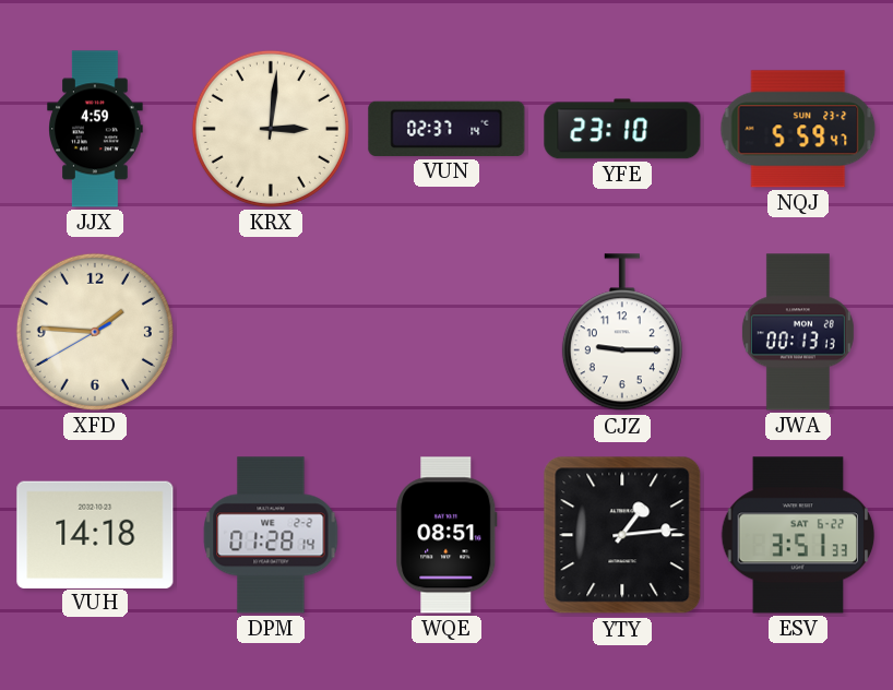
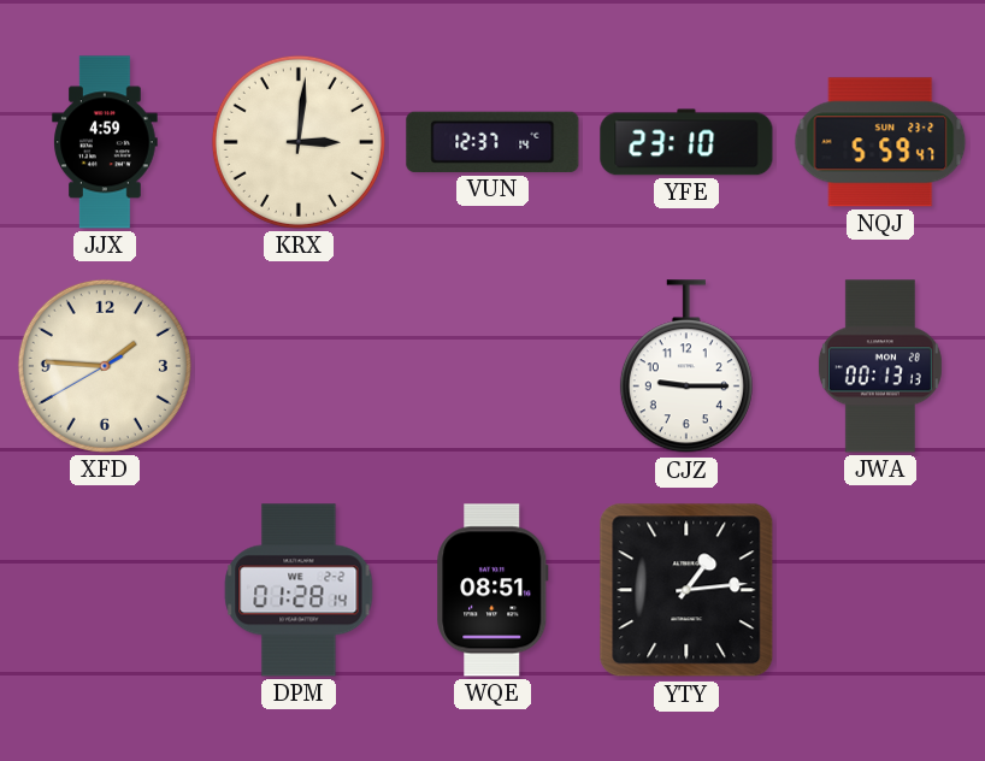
VUN: 02:37 -> 12:37 (492, 142)
VUH: 14:18 -> none (95, 534)
ESV: 3:51 -> none (798, 535)
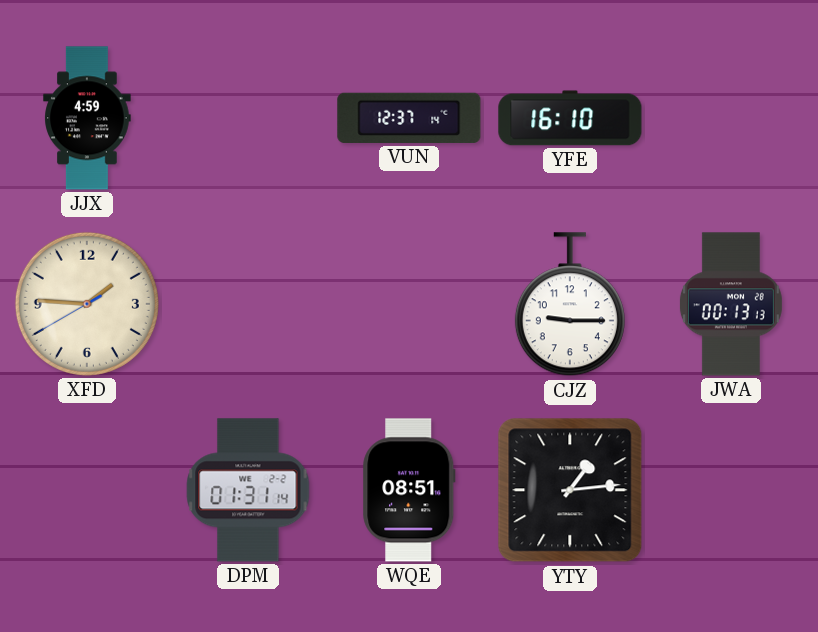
KRX: 3:01 -> none (299, 142)
YFE: 23:10 -> 16:10 (570, 118)
NQJ: 5:59 -> none (880, 142)
DPM: 01:28 -> 01:31 (248, 490)
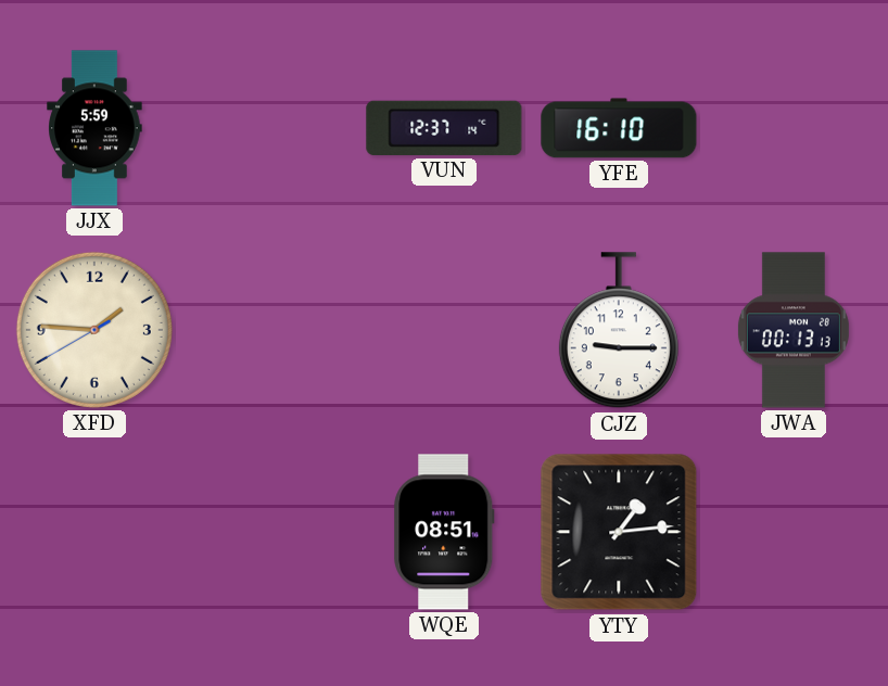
JJX: 4:59 -> 5:59 (94, 128)
DPM: 01:31 -> none (248, 490)
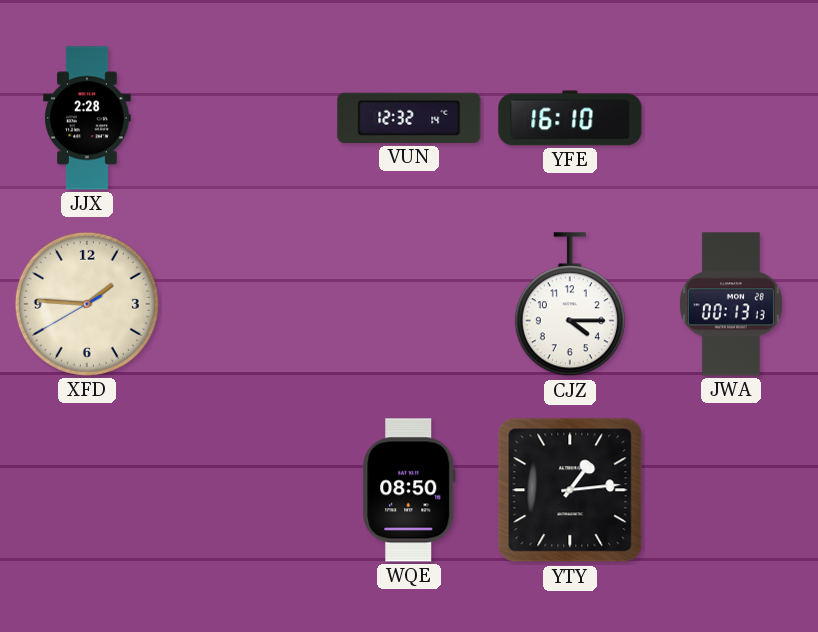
JJX: 5:59 -> 2:28 (87, 118)
VUN: 12:37 -> 12:32 (409, 118)
CJZ: 9:15 -> 4:15 (570, 305)
WQE: 08:51 -> 08:50 (409, 490)
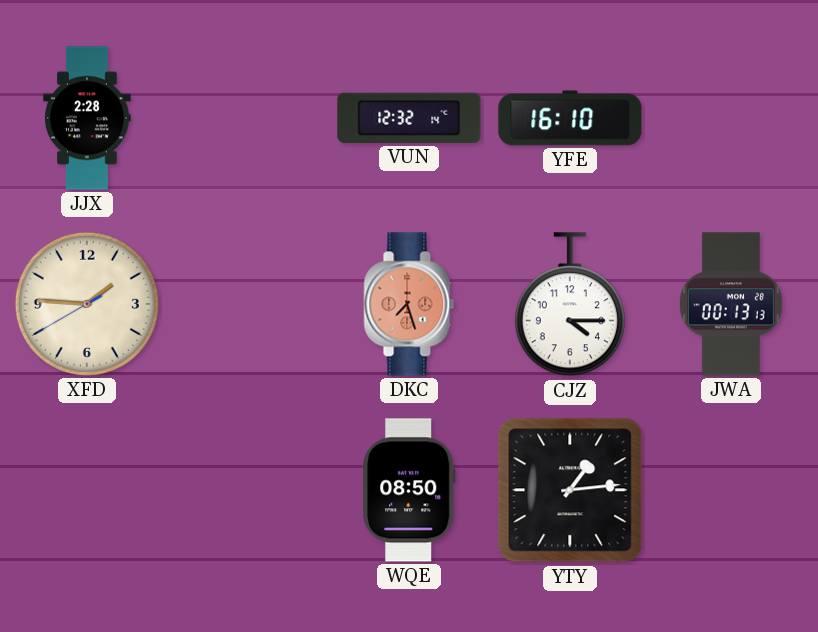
DKC: none -> 7:27 (409, 304)
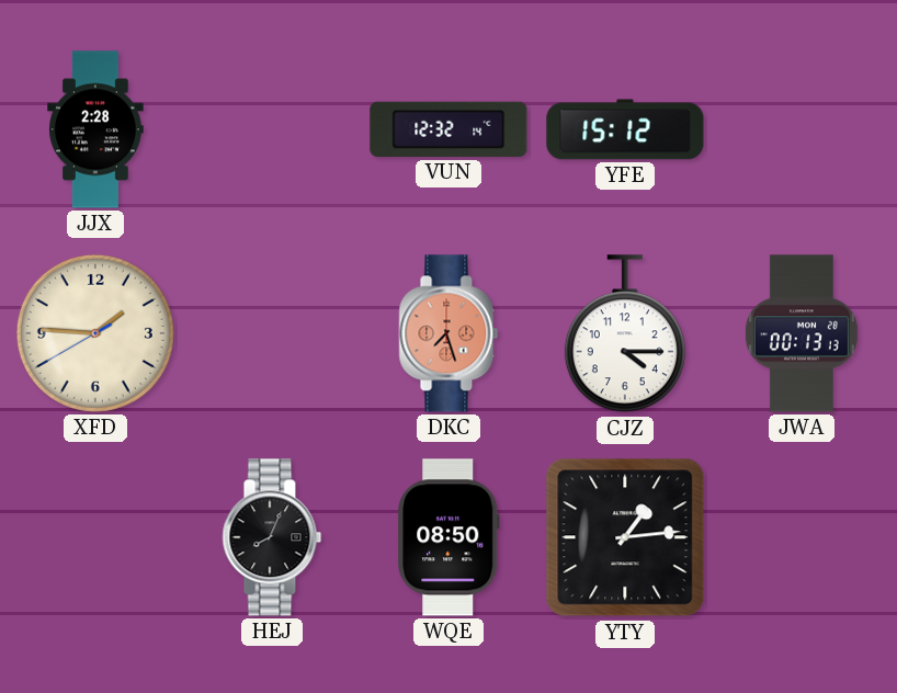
YFE: 16:10 -> 15:12 (625, 129)
HEJ: none -> 8:04 (272, 537)
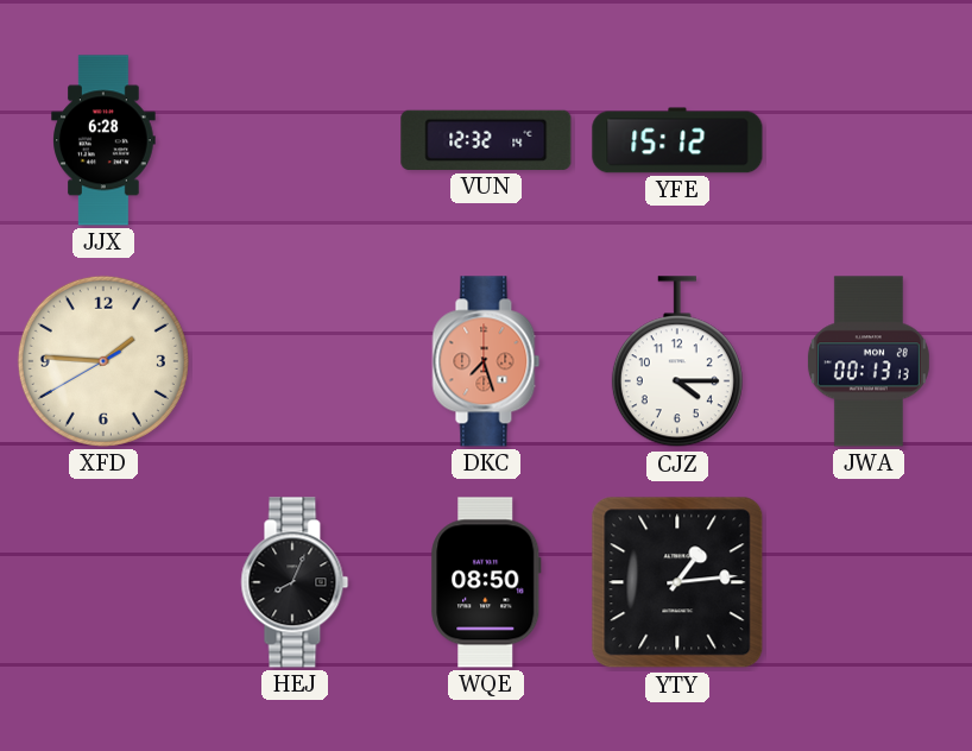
JJX: 2:28 -> 6:28 (103, 140)
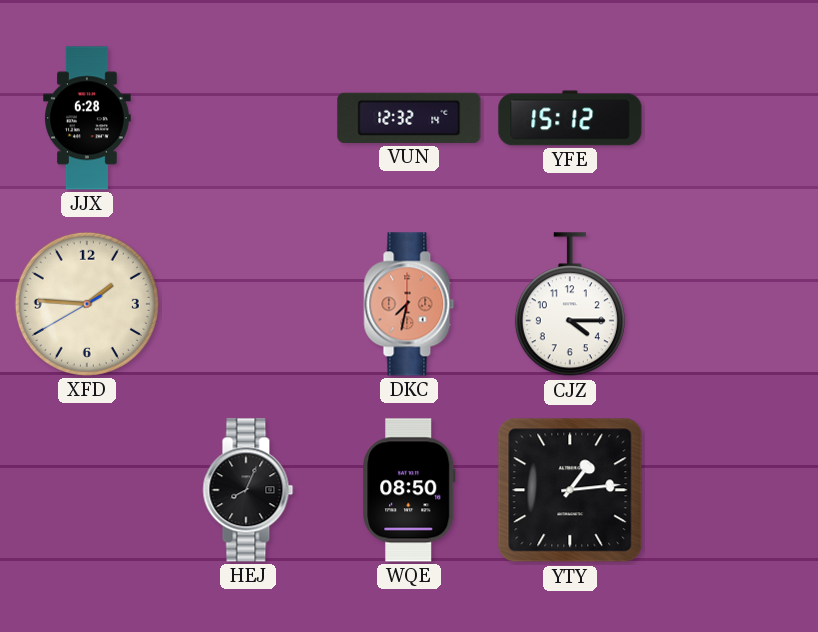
DKC: 7:27 -> 7:32 (409, 304)
JWA: 00:13 -> none (869, 361)
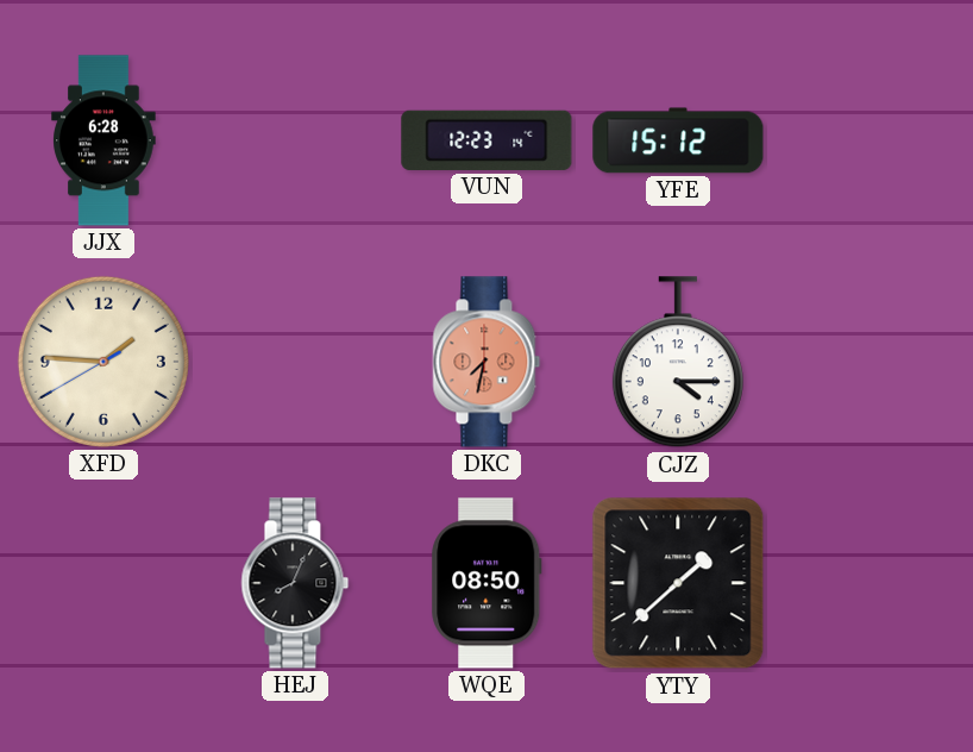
VUN: 12:32 -> 12:23 (486, 140)
YTY: 1:14 -> 1:38 (678, 583)
